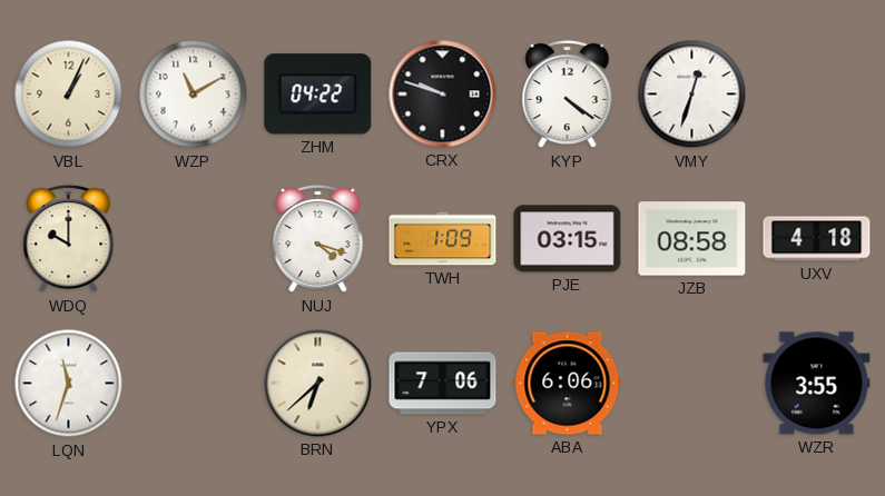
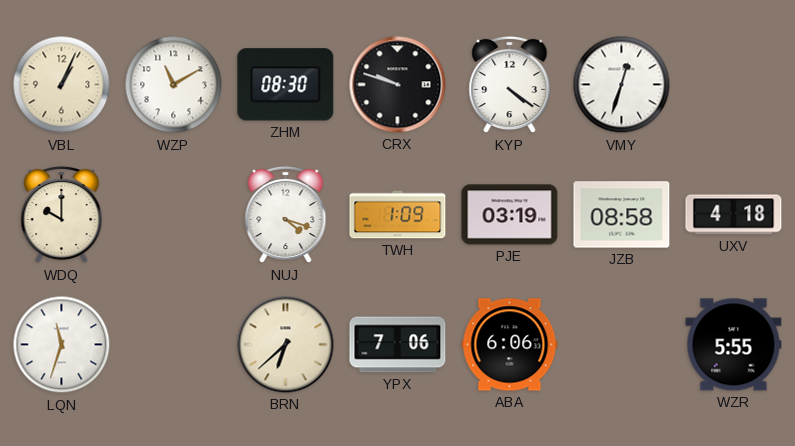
ZHM: 04:22 -> 08:30 (286, 85)
PJE: 03:15 -> 03:19 (510, 215)
WZR: 3:55 -> 5:55 (734, 345)
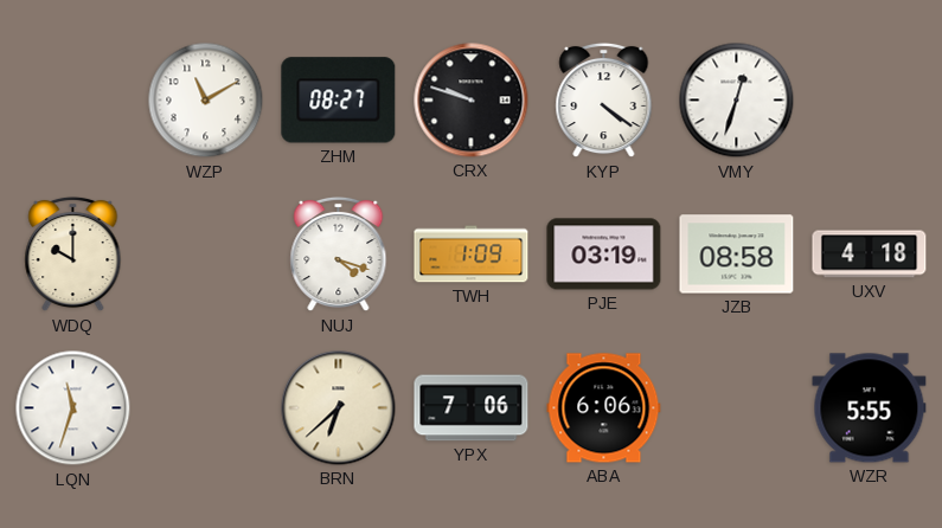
VBL: 1:04 -> none (62, 85)
ZHM: 08:30 -> 08:27 (339, 101)
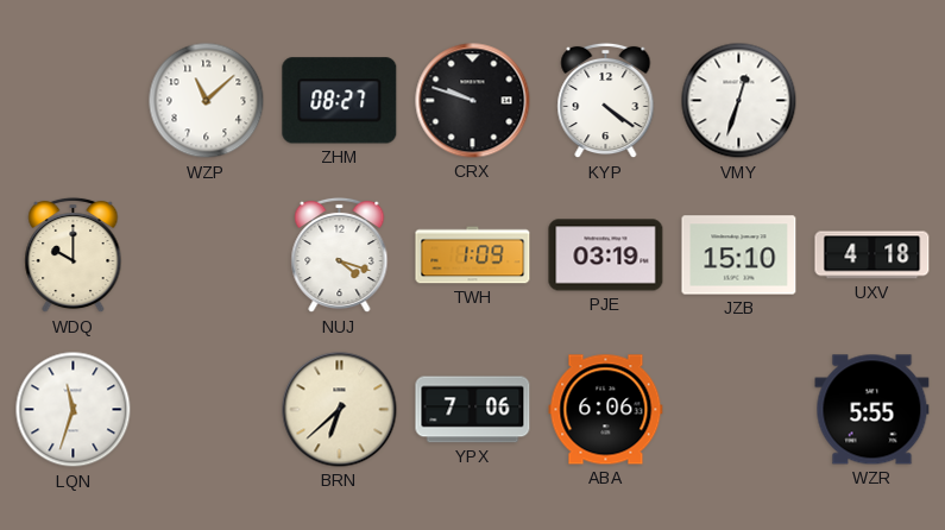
WZP: 11:10 -> 11:08 (207, 101)
JZB: 08:58 -> 15:10 (739, 255)
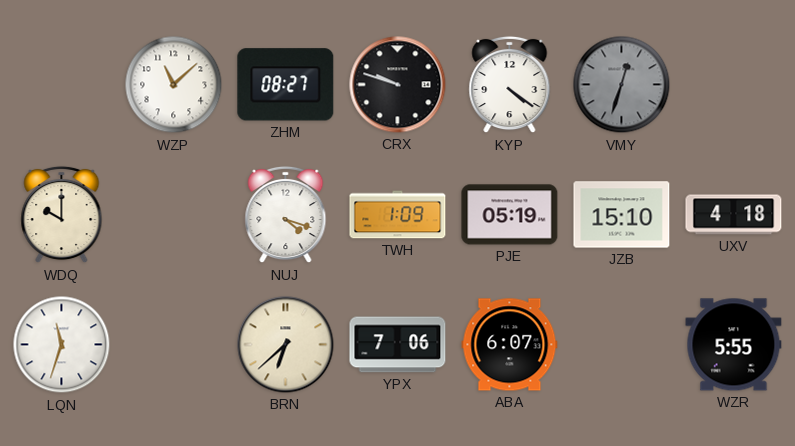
VMY dial: white -> grey (622, 85)
PJE: 03:19 -> 05:19 (510, 215)
ABA: 6:06 -> 6:07 (510, 345)
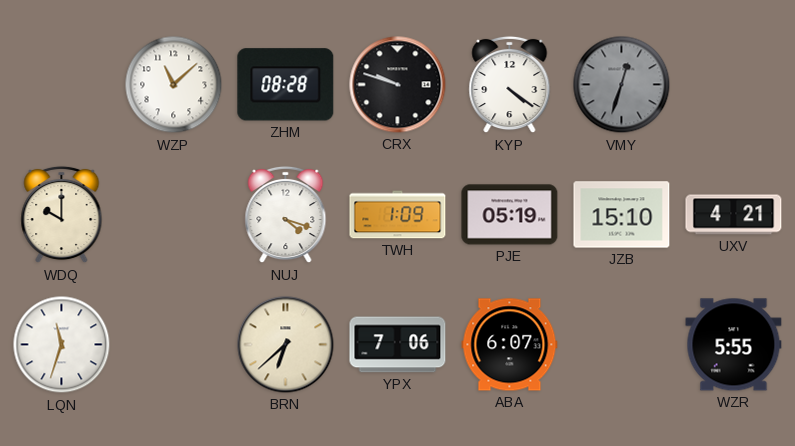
ZHM: 08:27 -> 08:28 (286, 85)
UXV: 4:18 -> 4:21 (734, 215)
